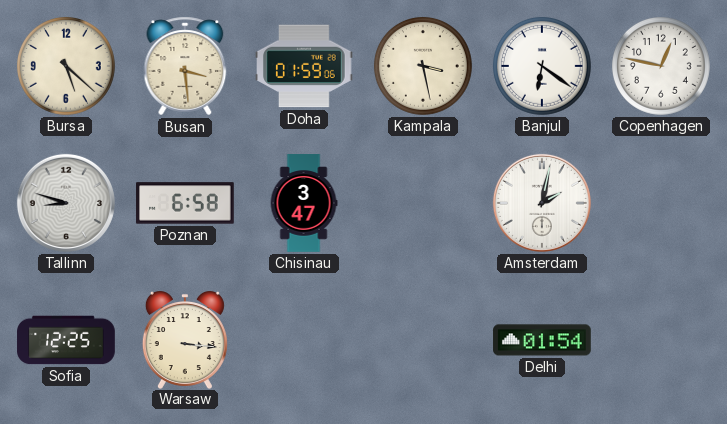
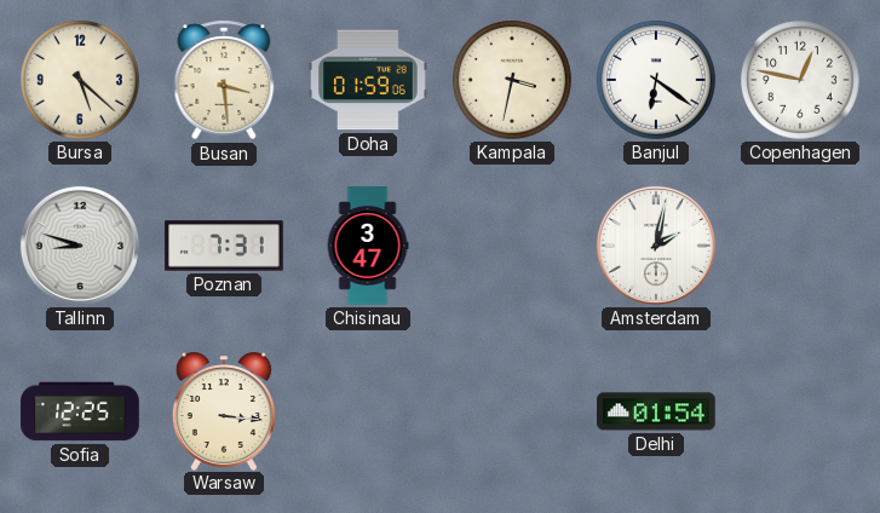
Kampala: 3:28 -> 3:32 (512, 80)
Poznan: 6:58 -> 7:31 (224, 246)
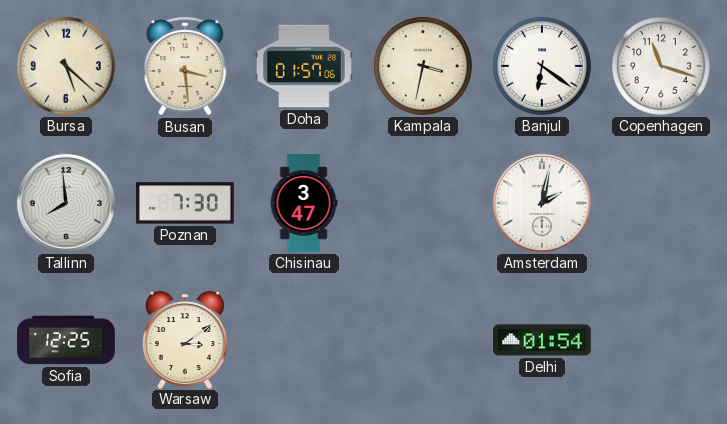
Doha: 01:59 -> 01:57 (304, 66)
Copenhagen: 12:47 -> 11:18 (661, 66)
Tallinn: 8:48 -> 7:59 (66, 203)
Poznan: 7:31 -> 7:30 (185, 203)
Warsaw: 3:16 -> 3:09 (185, 340)
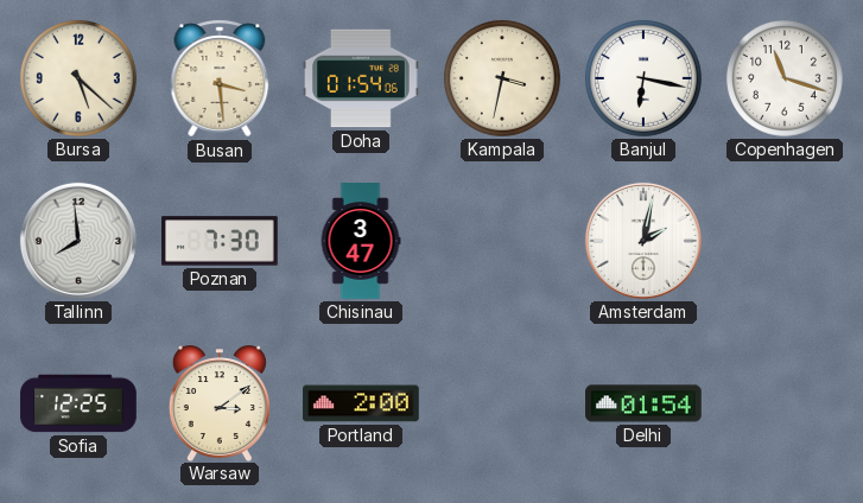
Doha: 01:57 -> 01:54 (361, 78)
Banjul: 6:21 -> 6:17 (643, 78)
Portland: none -> 2:00 (361, 403)
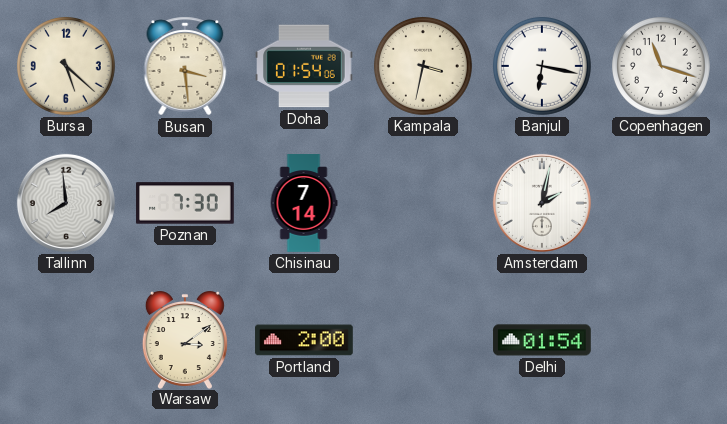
Chisinau: 3:47 -> 7:14 (304, 203)
Sofia: 12:25 -> none (78, 403)
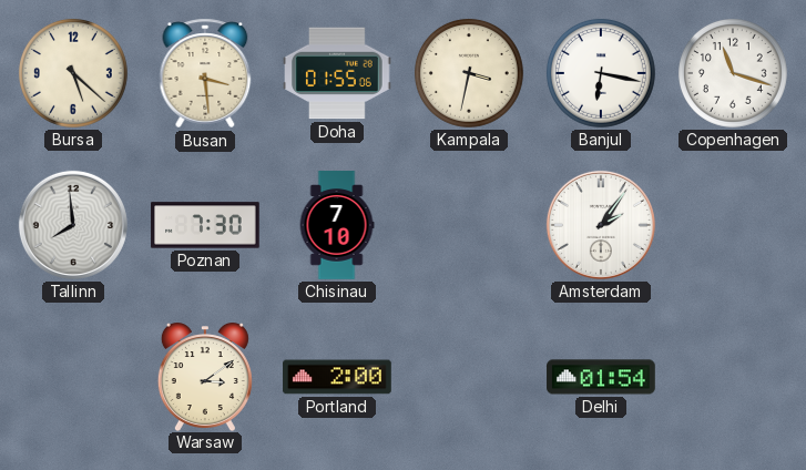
Doha: 01:54 -> 01:55 (337, 73)
Chisinau: 7:14 -> 7:10 (337, 225)
Amsterdam: 2:02 -> 2:06 (601, 225)
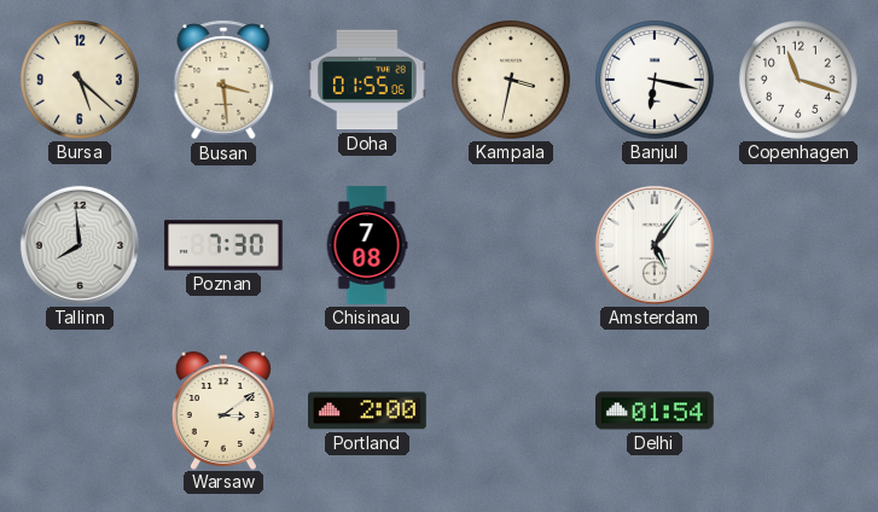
Chisinau: 7:10 -> 7:08 (367, 245)
Amsterdam: 2:06 -> 5:06 (655, 245)
